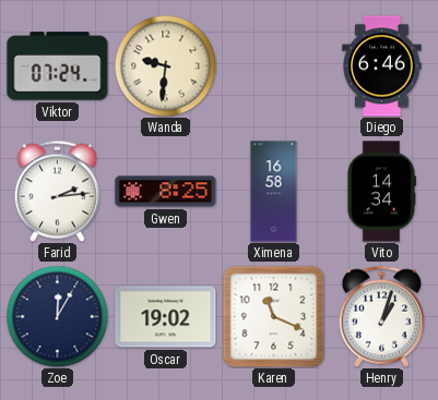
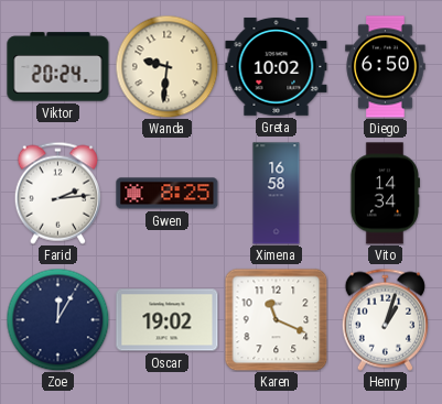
Viktor: 07:24 -> 20:24 (58, 67)
Greta: none -> 10:02 (277, 66)
Diego: 6:46 -> 6:50 (386, 67)
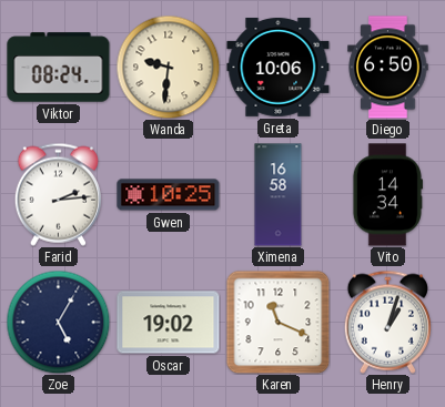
Viktor: 20:24 -> 08:24 (59, 68)
Greta: 10:02 -> 10:06 (279, 67)
Gwen: 8:25 -> 10:25 (169, 195)
Zoe: 12:05 -> 5:05 (58, 322)
